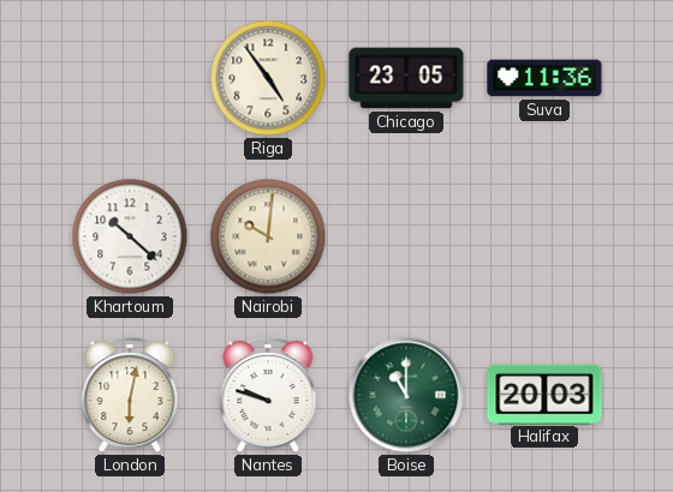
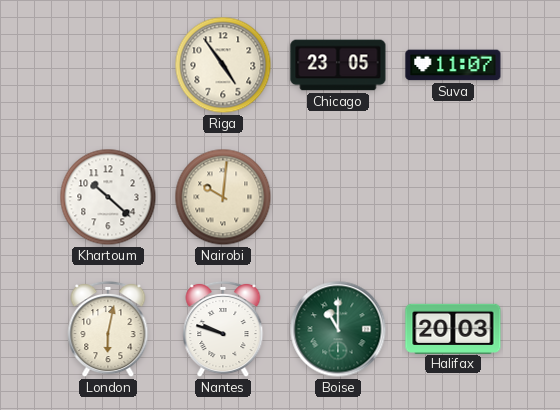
Suva: 11:36 -> 11:07 (453, 65)
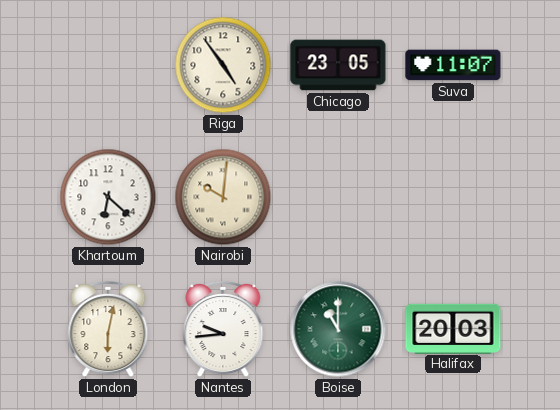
Khartoum: 10:22 -> 6:22 (108, 197)
Nantes: 9:48 -> 9:44 (223, 329)
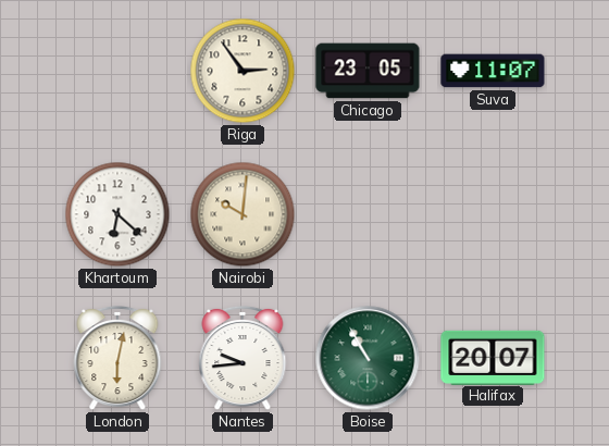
Riga: 4:54 -> 2:54 (243, 71)
Boise: 11:00 -> 10:55 (368, 358)
Halifax: 20:03 -> 20:07 (493, 357)
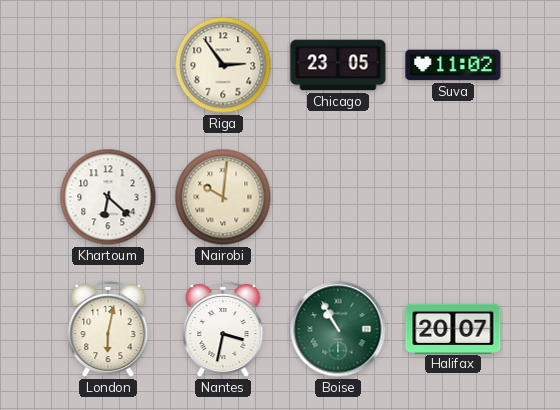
Suva: 11:07 -> 11:02 (453, 65)
Nantes: 9:44 -> 3:32 (223, 329)
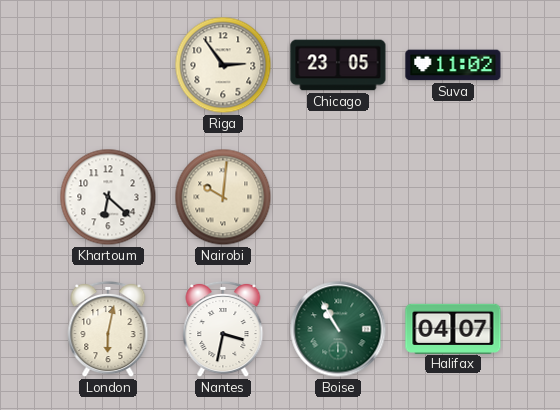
Halifax: 20:07 -> 04:07 (453, 328)
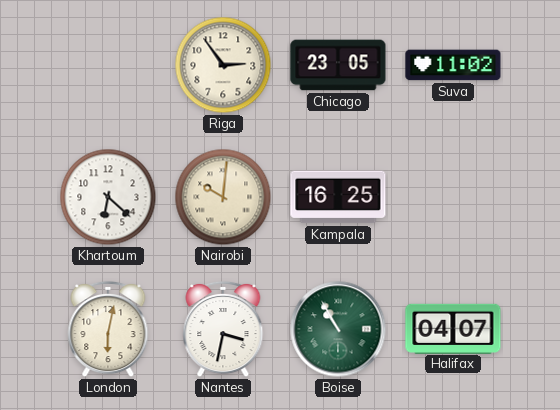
Kampala: none -> 16:25 (338, 197)
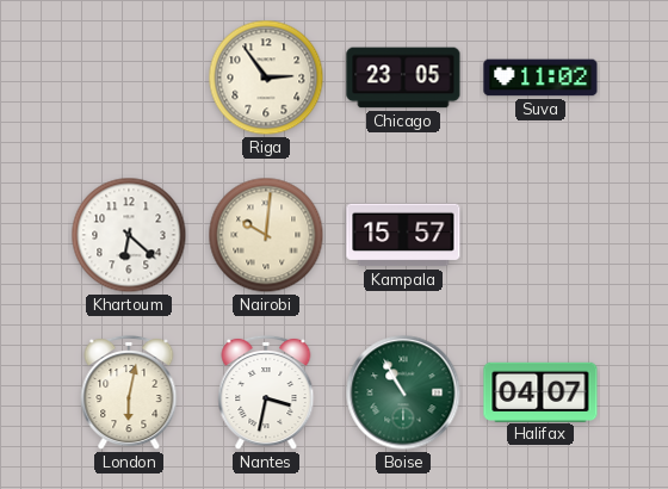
Kampala: 16:25 -> 15:57 (403, 235)
